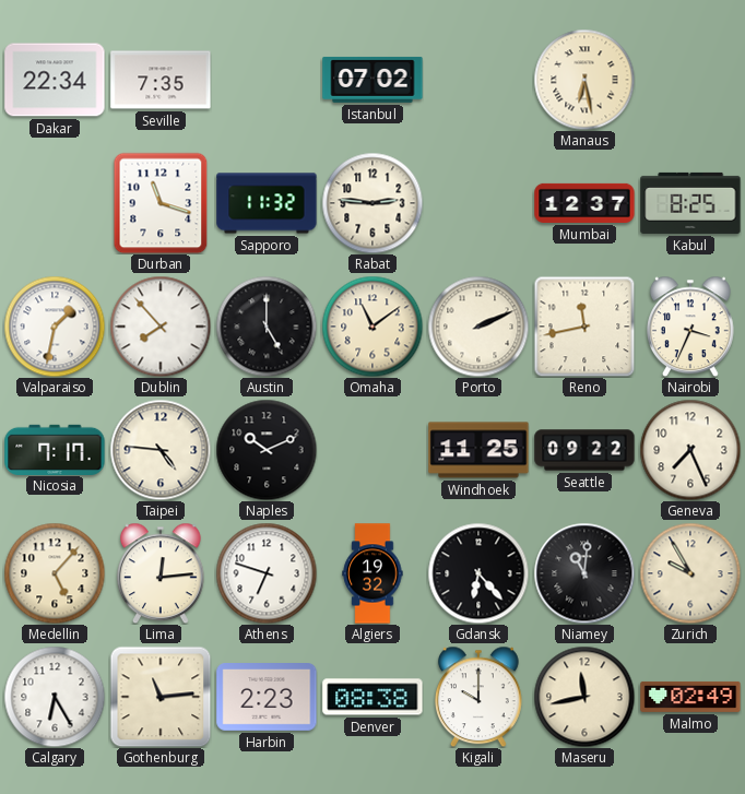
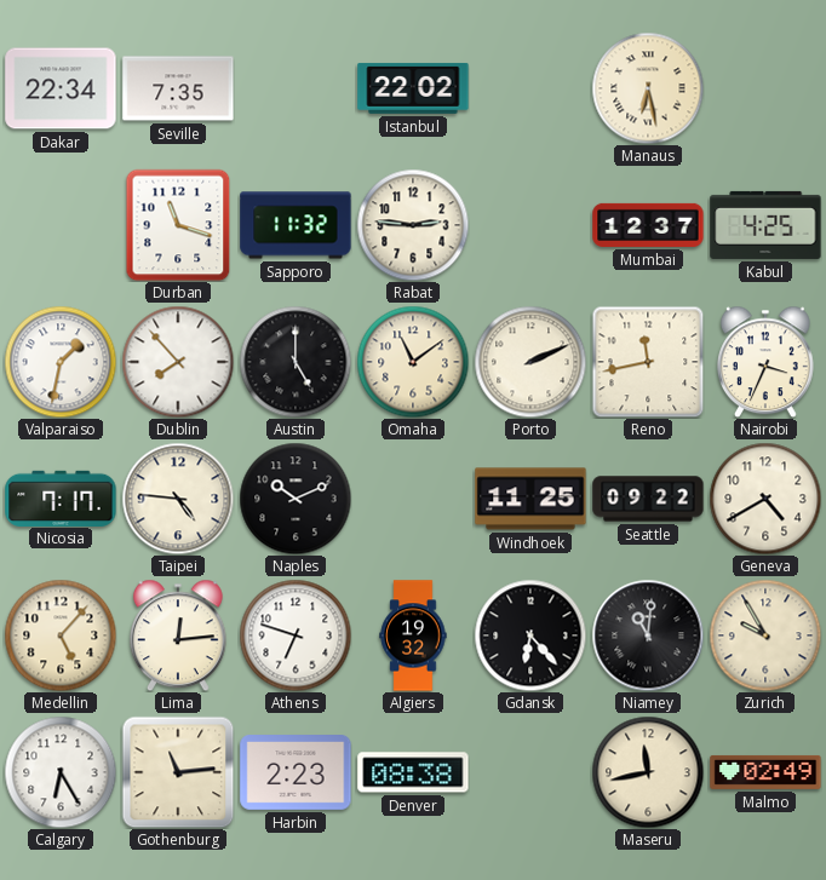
Istanbul: 07:02 -> 22:02 (413, 88)
Kabul: 8:25 -> 4:25 (765, 225)
Geneva: 7:26 -> 4:40 (765, 499)
Kigali: 10:00 -> none (478, 697)
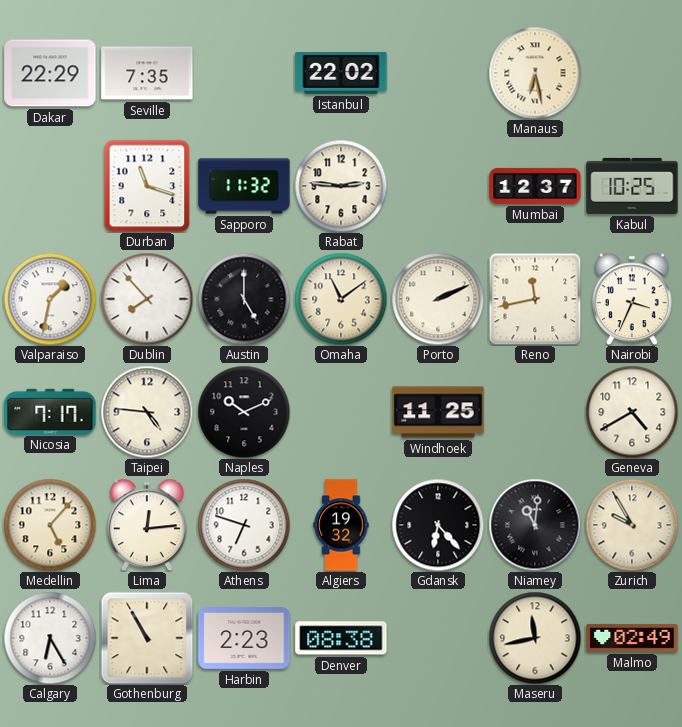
Dakar: 22:34 -> 22:29 (50, 73)
Kabul: 4:25 -> 10:25 (632, 186)
Seattle: 09:22 -> none (648, 499)
Gothenburg: 11:14 -> 10:55 (147, 638)
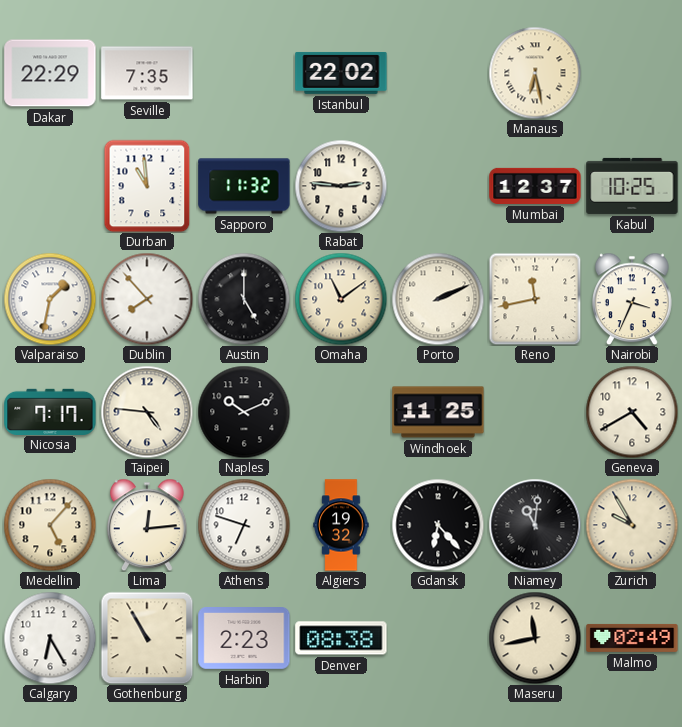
Durban: 11:18 -> 10:59 (147, 186)
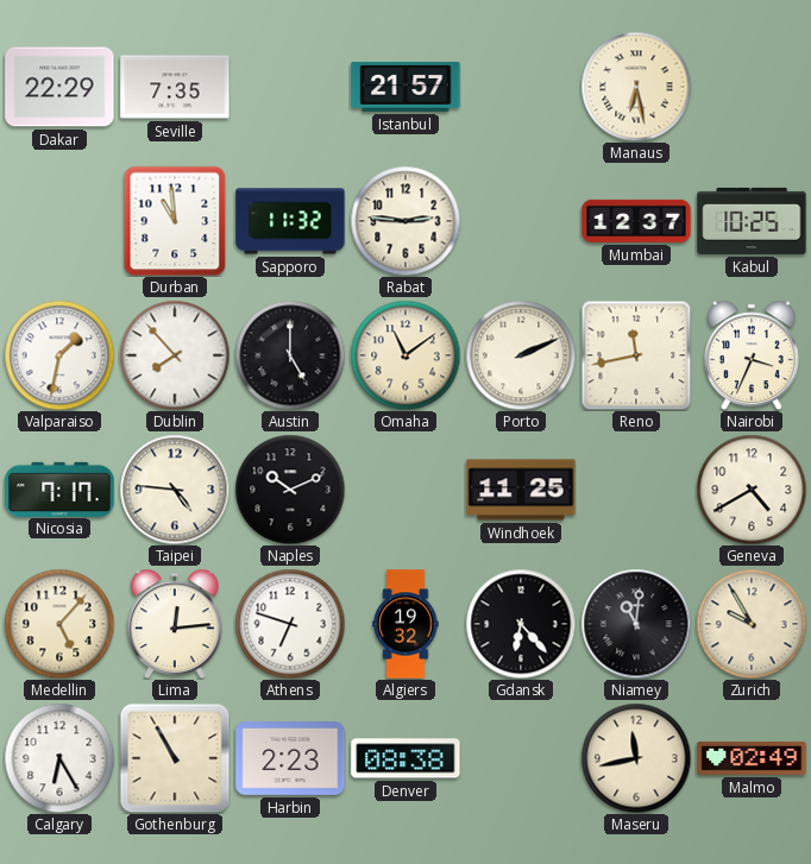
Istanbul: 22:02 -> 21:57 (405, 87)
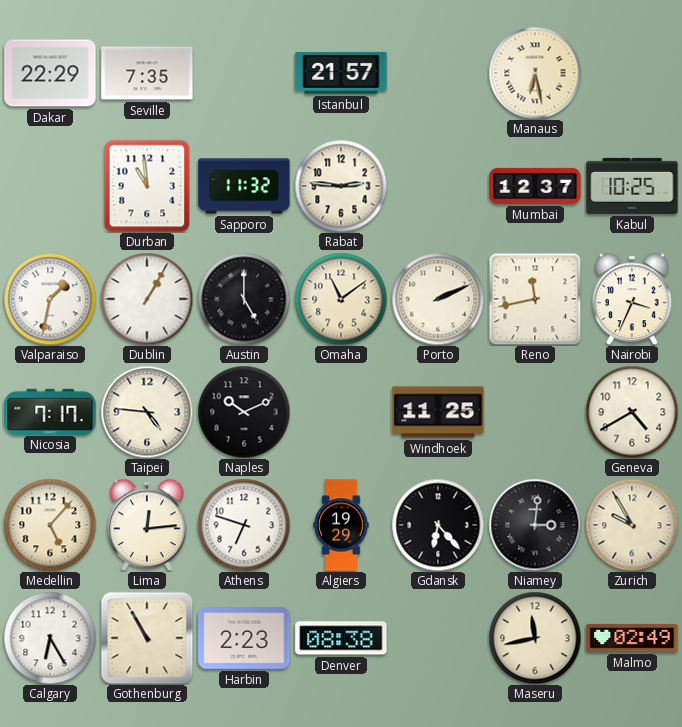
Dublin: 7:53 -> 1:05 (147, 299)
Algiers: 19:32 -> 19:29 (341, 525)
Niamey: 11:01 -> 3:01 (535, 525)
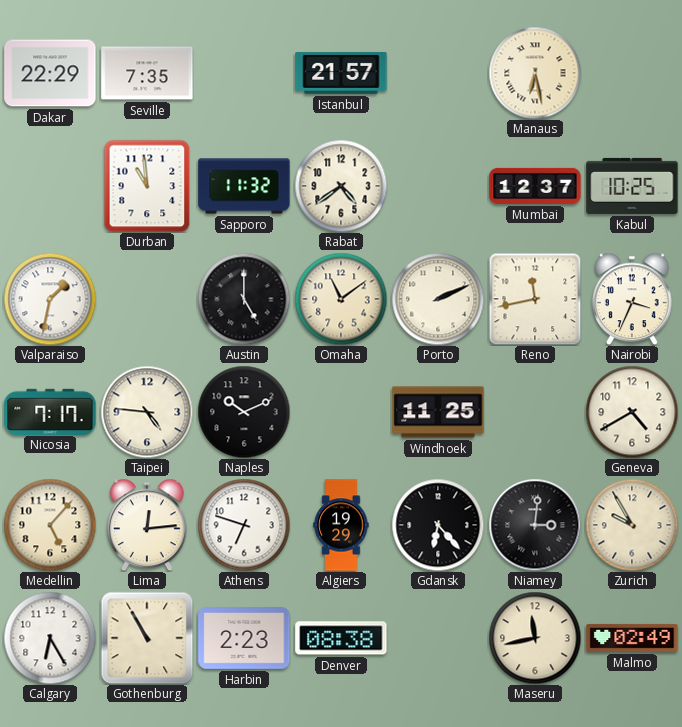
Rabat: 2:46 -> 4:39 (341, 186)
Dublin: 1:05 -> none (147, 299)
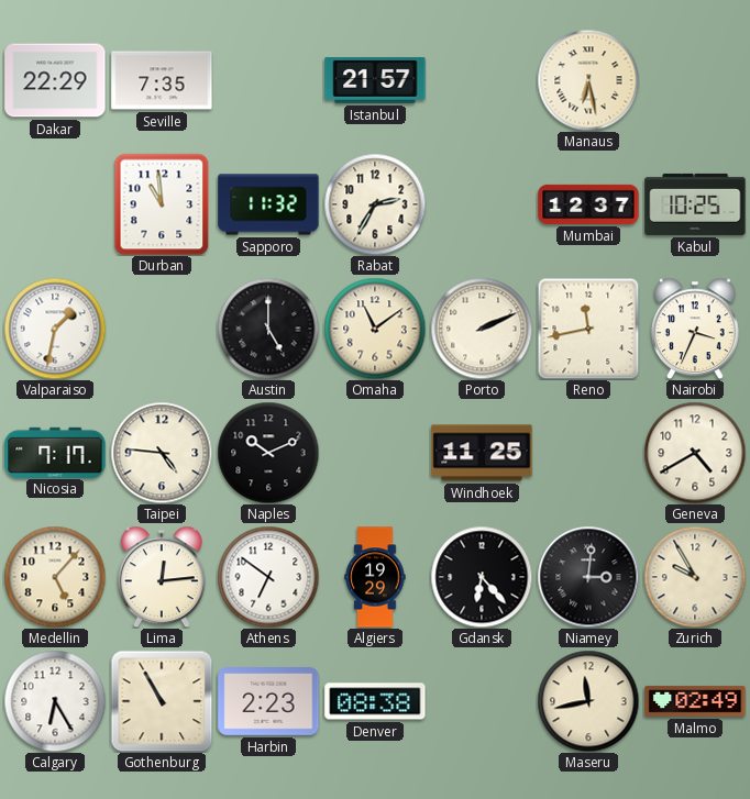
Rabat: 4:39 -> 2:35 (375, 204)
Athens: 6:48 -> 6:51 (268, 577)
